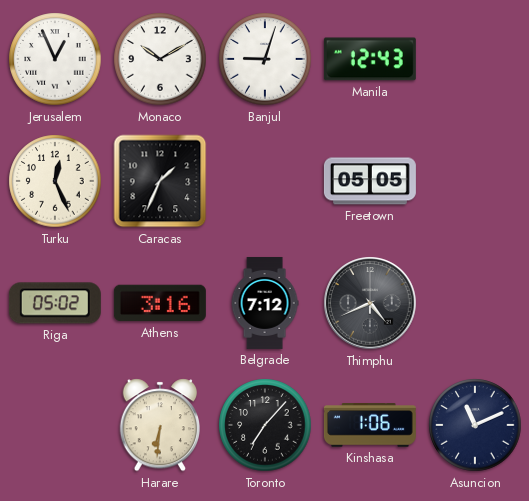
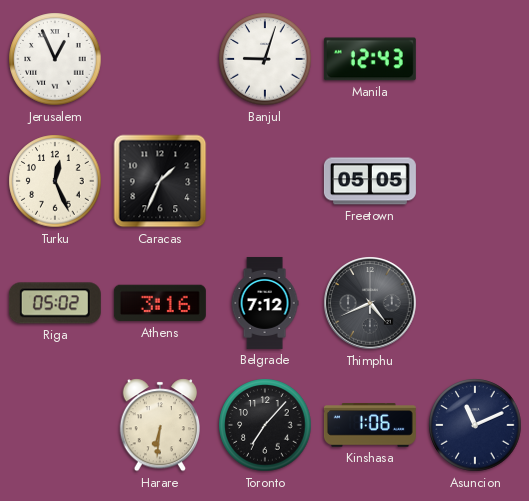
Monaco: 10:10 -> none (160, 59)
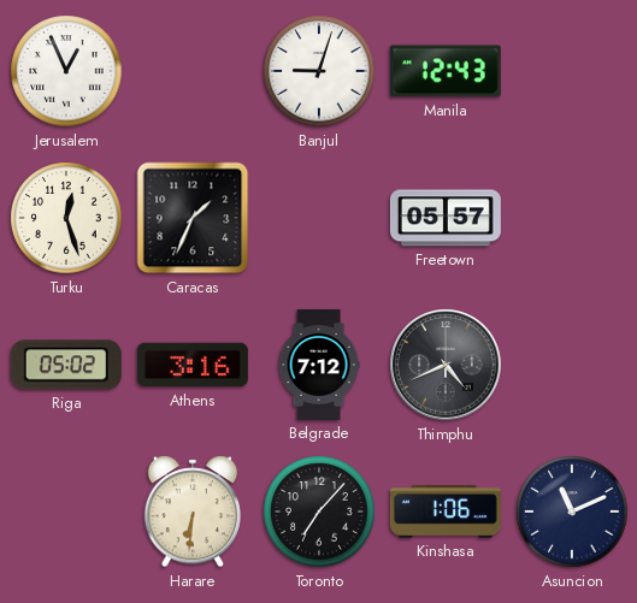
Turku: 12:26 -> 12:27 (66, 218)
Freetown: 05:05 -> 05:57 (446, 218)
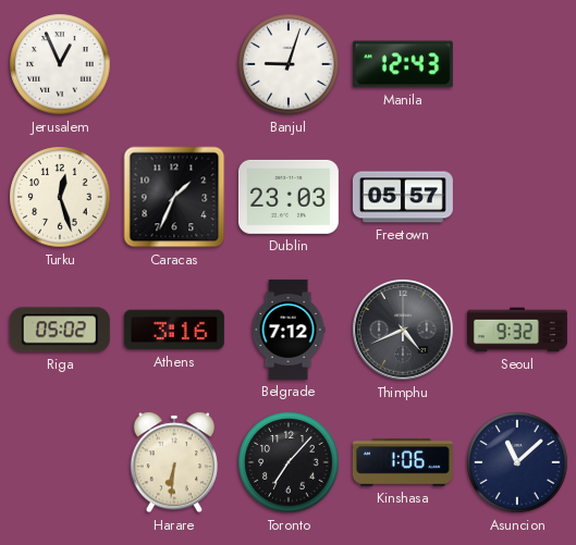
Dublin: none -> 23:03 (289, 197)
Seoul: none -> 9:32 (517, 330)
Asuncion: 11:11 -> 11:08 (517, 462)
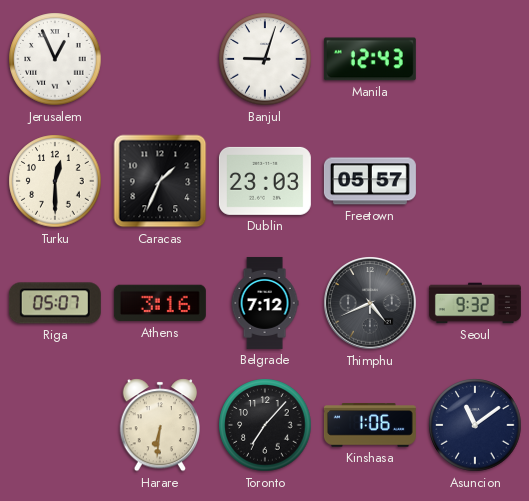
Turku: 12:27 -> 12:30 (55, 181)
Riga: 05:02 -> 05:07 (55, 303)
Asuncion: 11:08 -> 11:09 (475, 425)
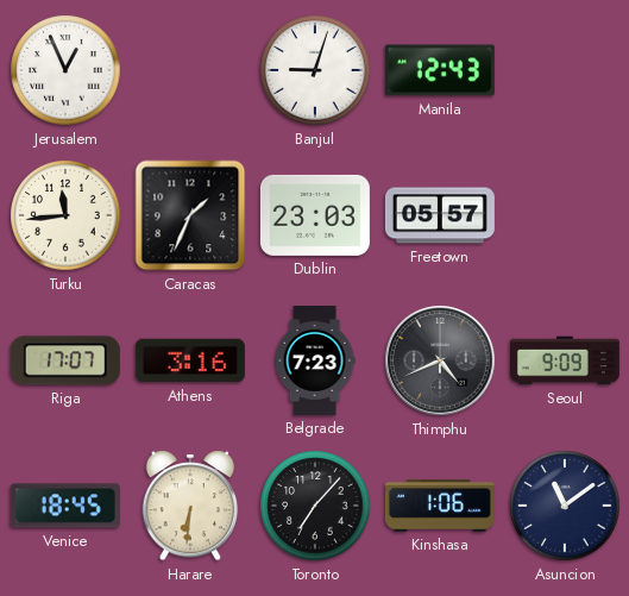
Turku: 12:30 -> 11:44 (65, 215)
Riga: 05:07 -> 17:07 (65, 360)
Belgrade: 7:12 -> 7:23 (315, 360)
Seoul: 9:32 -> 9:09 (565, 360)
Venice: none -> 18:45 (65, 506)
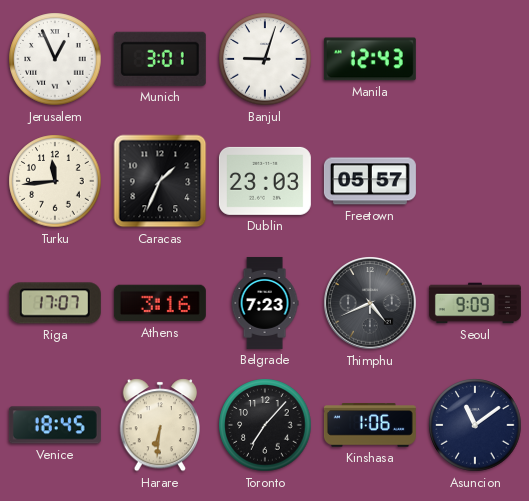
Munich: none -> 3:01 (160, 59)
